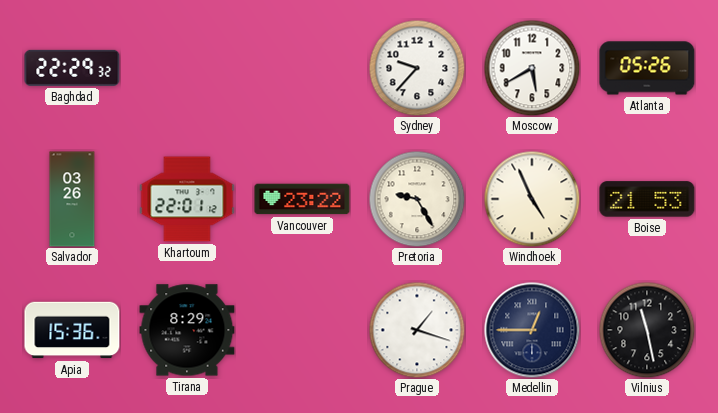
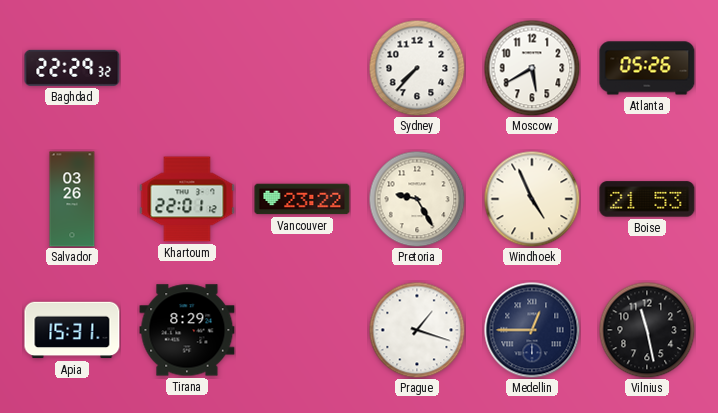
Sydney: 9:37 -> 7:37 (417, 68)
Apia: 15:36 -> 15:31 (72, 330)
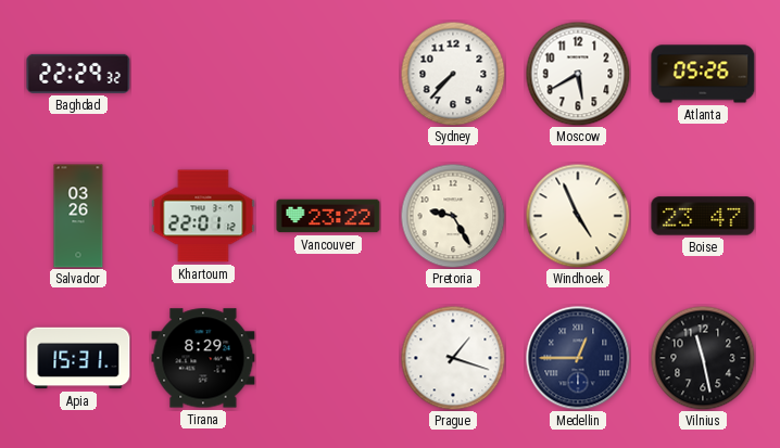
Boise: 21:53 -> 23:47 (703, 216)
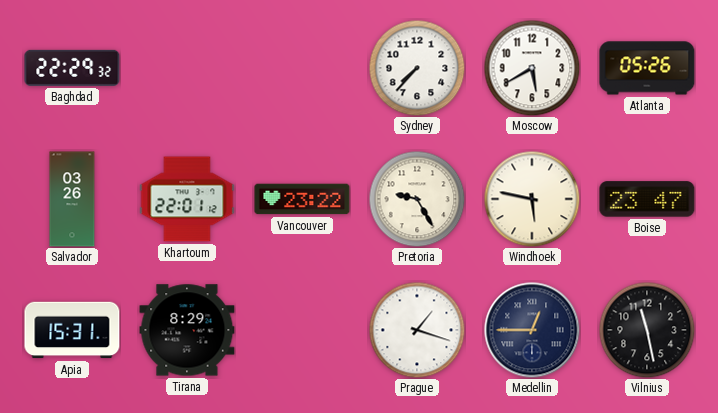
Windhoek: 4:56 -> 5:47 (532, 199)
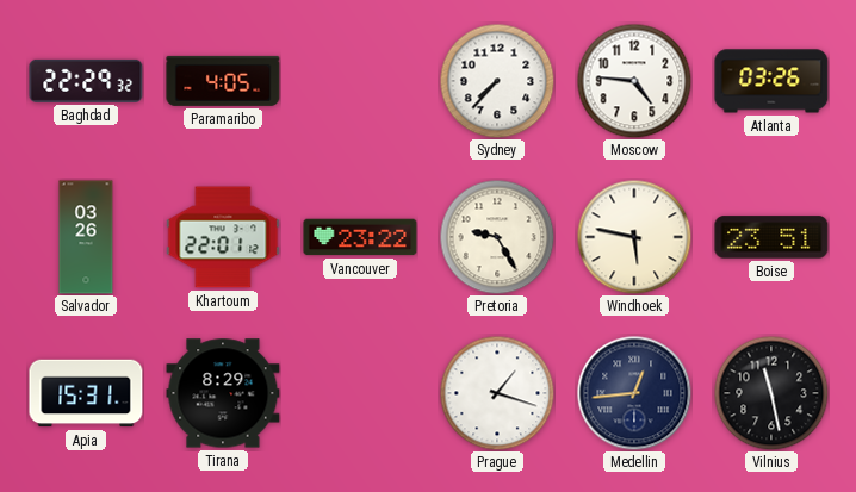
Paramaribo: none -> 4:05 (223, 81)
Moscow: 5:40 -> 4:46 (634, 81)
Atlanta: 05:26 -> 03:26 (771, 81)
Boise: 23:47 -> 23:51 (771, 237)
Medellin: 12:45 -> 12:44 (634, 393)
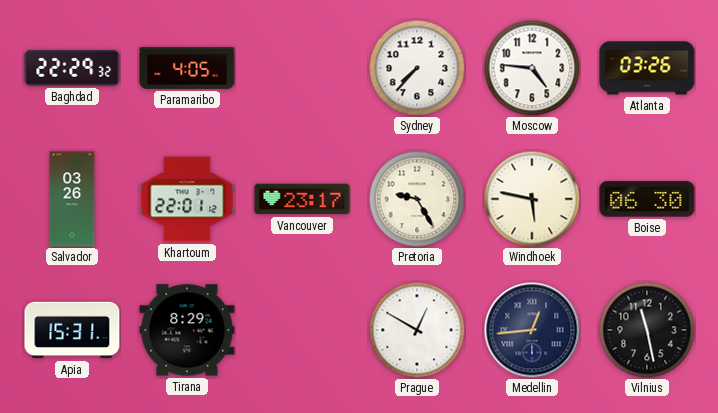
Vancouver: 23:22 -> 23:17 (302, 199)
Boise: 23:51 -> 06:30 (647, 199)
Prague: 1:18 -> 12:50 (417, 330)
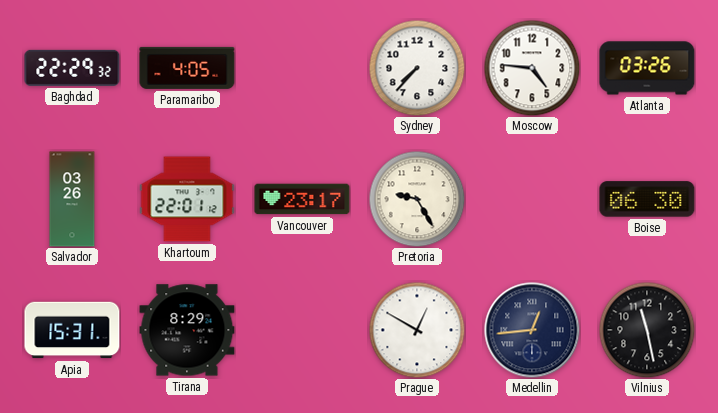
Windhoek: 5:47 -> none (532, 199)
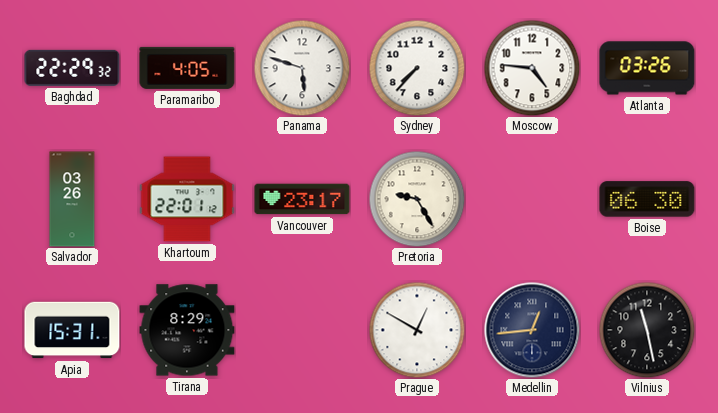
Panama: none -> 5:48 (302, 68)
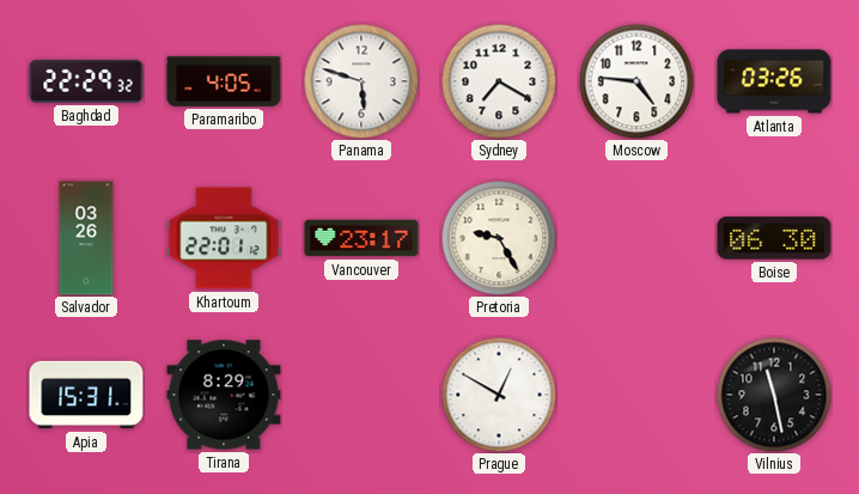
Sydney: 7:37 -> 7:20 (499, 81)
Medellin: 12:44 -> none (532, 330)
